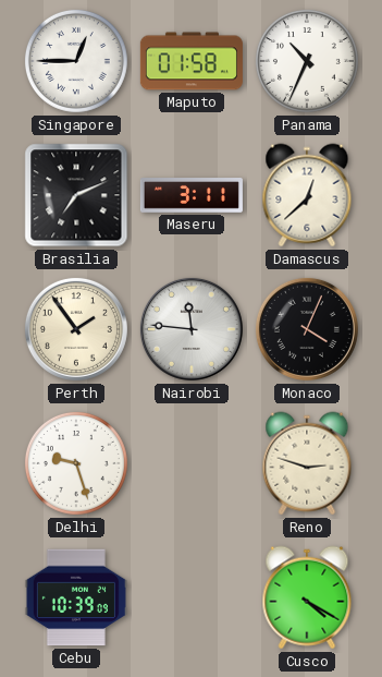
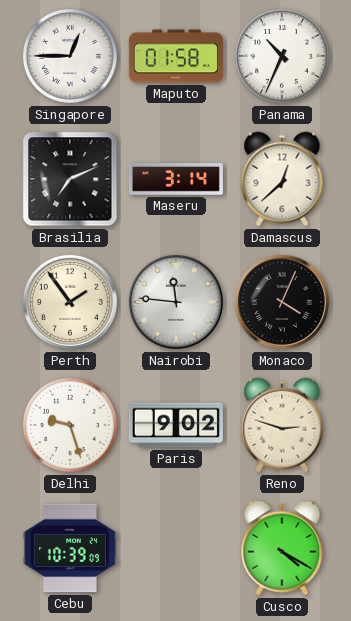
Maseru: 3:11 -> 3:14 (176, 180)
Paris: none -> 9:02 (176, 425)
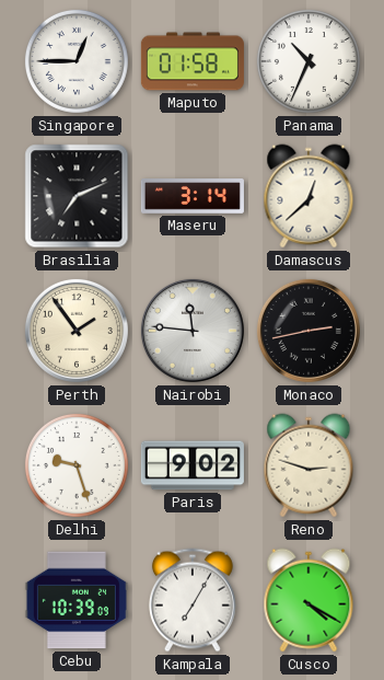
Monaco: 4:04 -> 2:43 (309, 331)
Kampala: none -> 7:05 (193, 600)
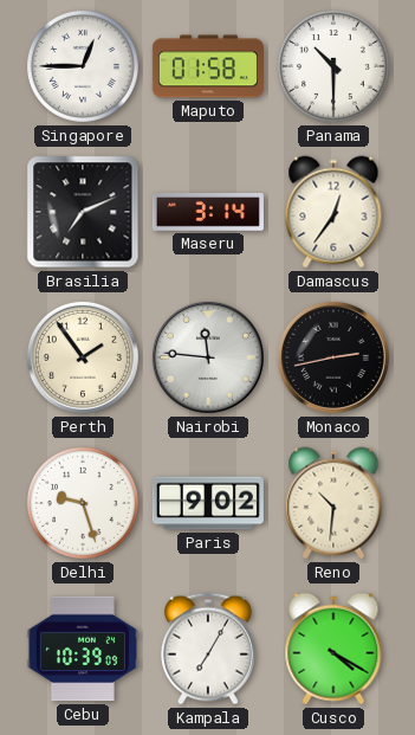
Panama: 10:34 -> 10:30 (333, 66)
Damascus: 12:38 -> 12:36 (333, 212)
Reno: 2:48 -> 10:31 (333, 503)
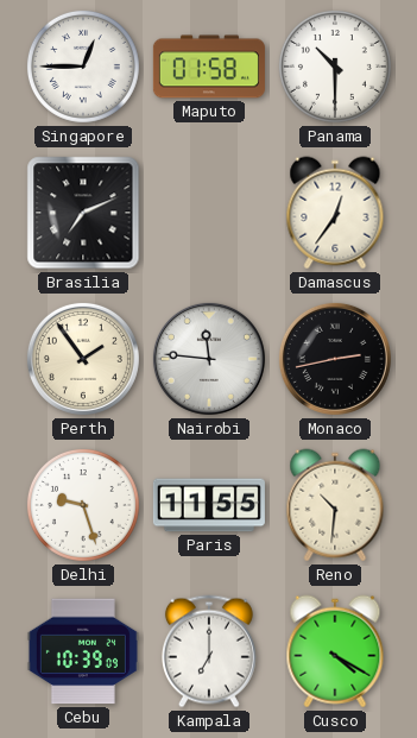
Maseru: 3:14 -> none (208, 213)
Paris: 9:02 -> 11:55 (209, 505)
Kampala: 7:05 -> 7:00 (209, 651)
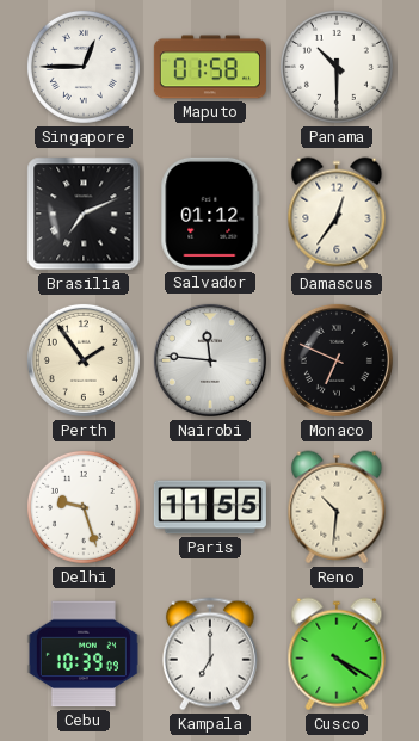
Salvador: none -> 01:12 (210, 214)
Monaco: 2:43 -> 6:49 (337, 360)
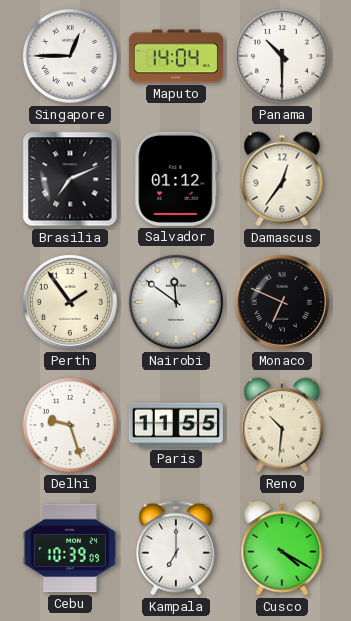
Maputo: 01:58 -> 14:04 (176, 56)
Nairobi: 11:46 -> 11:51 (176, 302)
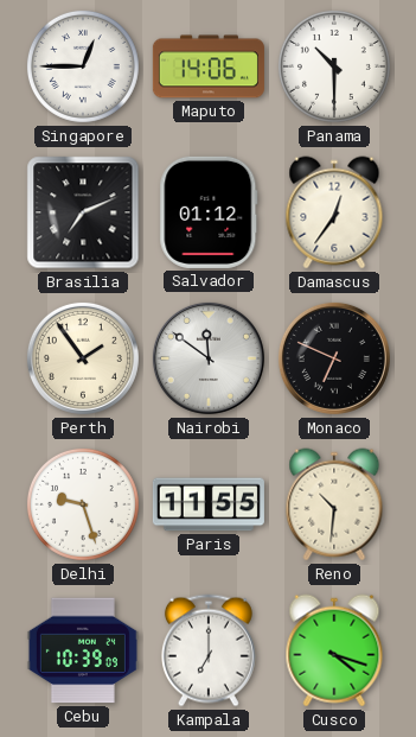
Maputo: 14:04 -> 14:06 (209, 66)
Cusco: 4:20 -> 4:18 (334, 650)
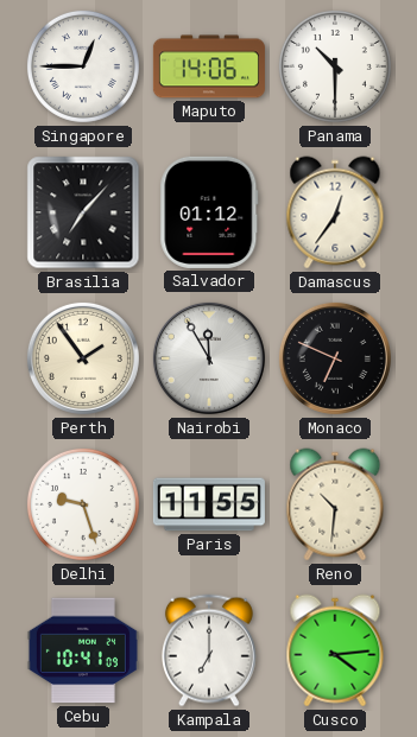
Brasilia: 7:11 -> 7:07 (83, 212)
Nairobi: 11:51 -> 11:55 (209, 358)
Cebu: 10:39 -> 10:41 (83, 650)
Cusco: 4:18 -> 4:14 (335, 650)
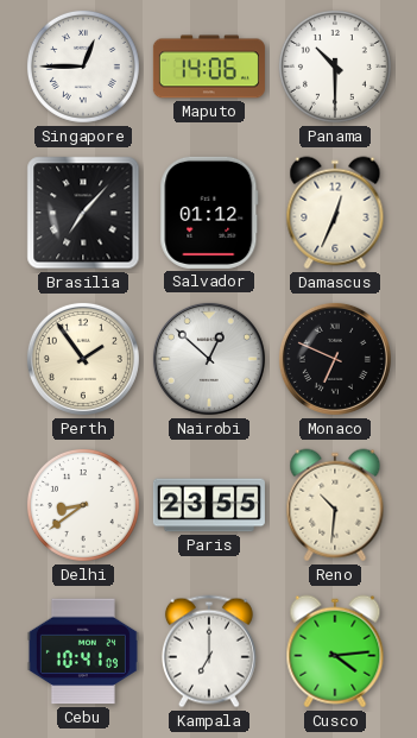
Damascus: 12:36 -> 12:34 (335, 213)
Nairobi: 11:55 -> 12:52 (209, 359)
Delhi: 9:27 -> 8:39 (83, 505)
Paris: 11:55 -> 23:55 (209, 505)
